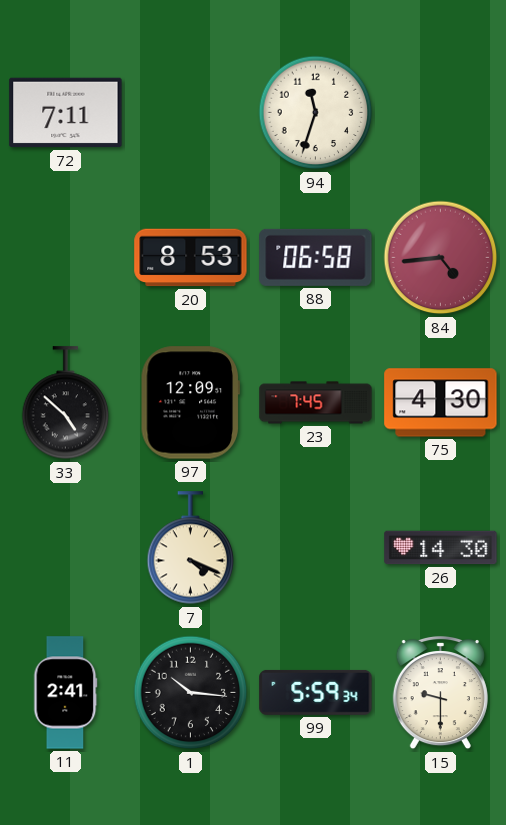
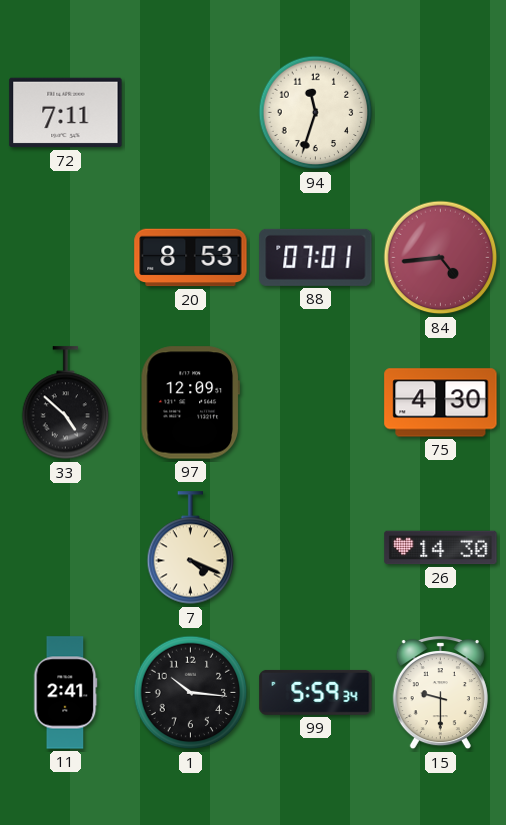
88: 06:58 -> 07:01 (316, 257)
23: 7:45 -> none (316, 403)
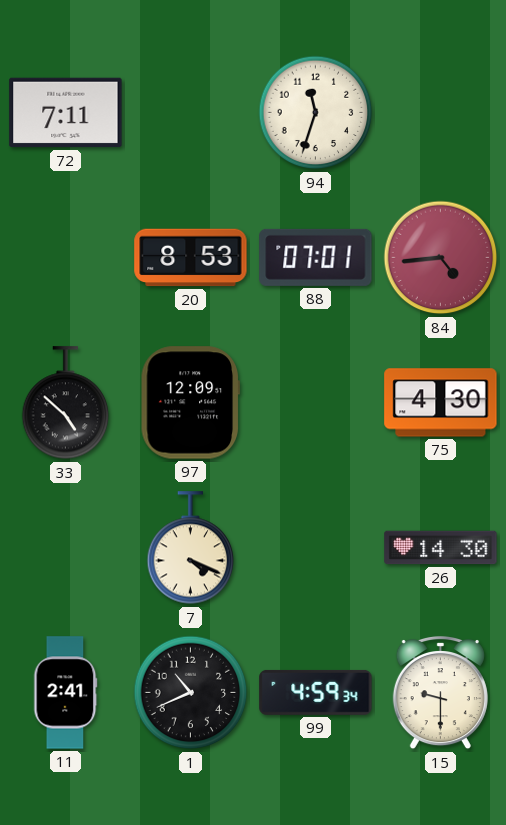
1: 10:16 -> 10:41 (191, 693)
99: 5:59 -> 4:59 (316, 692)
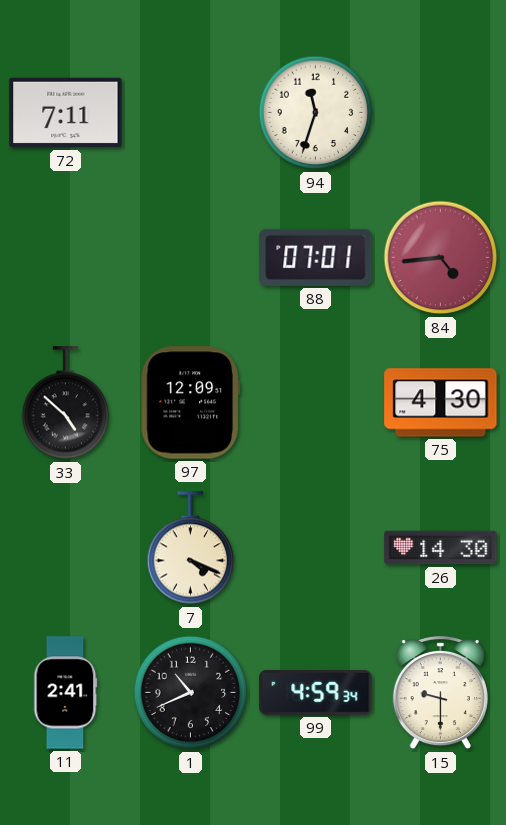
20: 8:53 -> none (191, 258)
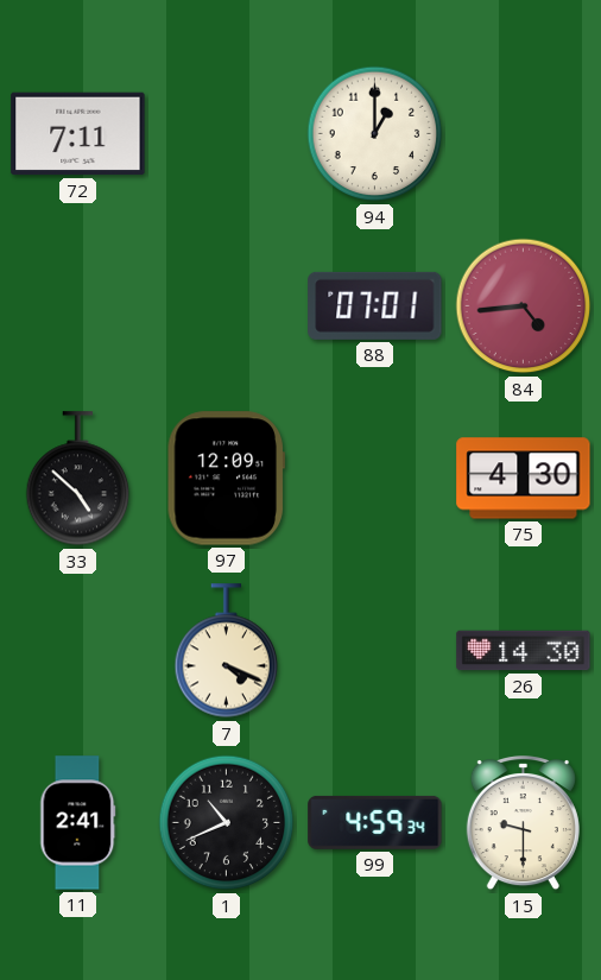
94: 11:33 -> 1:00 (375, 134)
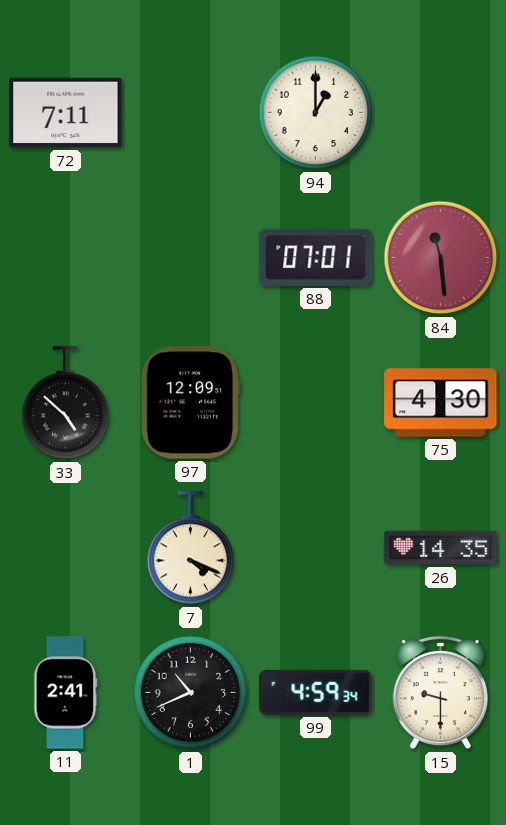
84: 4:44 -> 11:29 (441, 258)
26: 14:30 -> 14:35 (441, 548)
